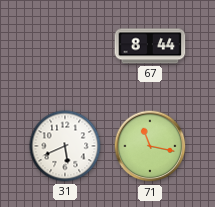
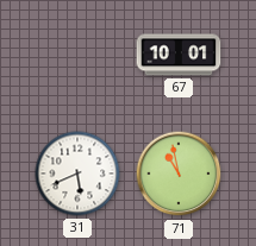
67: 8:44 -> 10:01 (179, 55)
71: 11:17 -> 10:58 (179, 174)
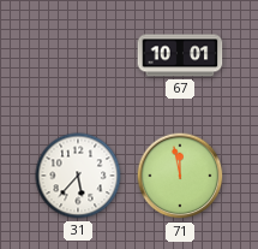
31: 5:41 -> 5:37 (78, 176)
71: 10:58 -> 11:58 (180, 176)
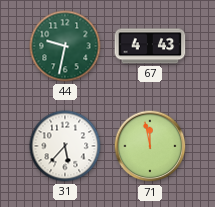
44: none -> 9:32 (65, 46)
67: 10:01 -> 4:43 (150, 46)
